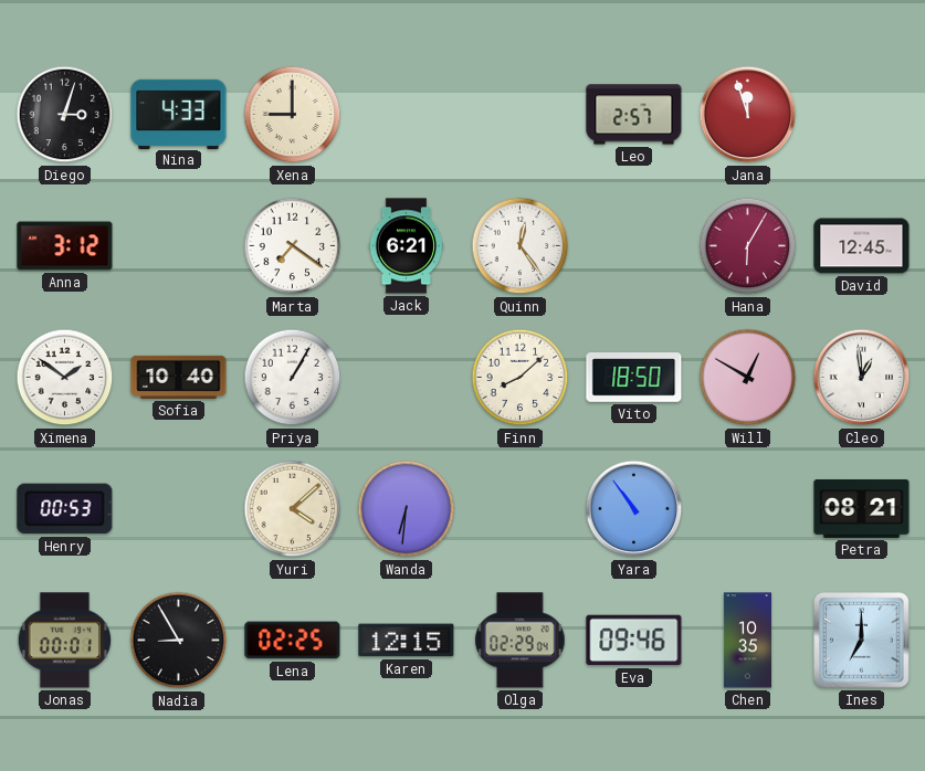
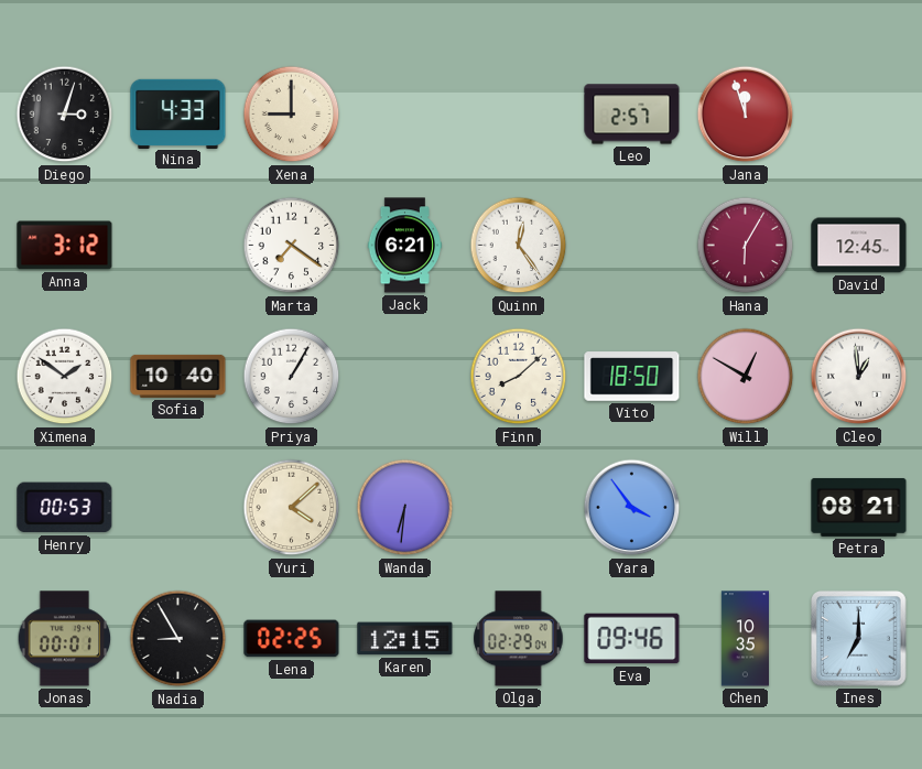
Yara: 10:54 -> 3:54 (632, 508)
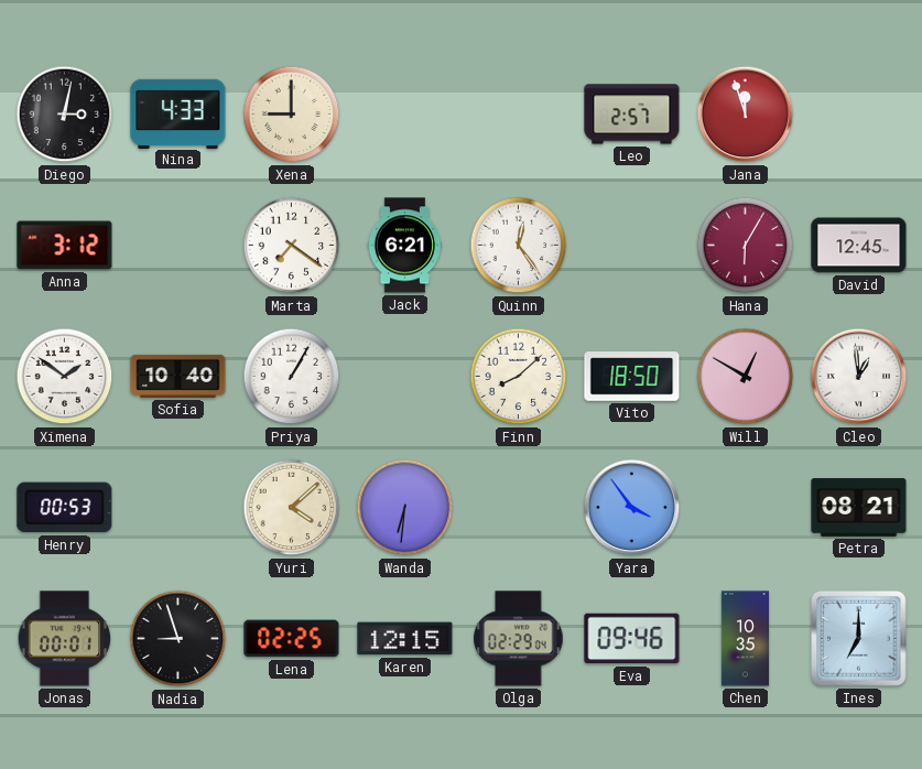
Diego: 3:03 -> 3:02 (65, 115)
Nadia: 8:55 -> 8:57 (178, 639)
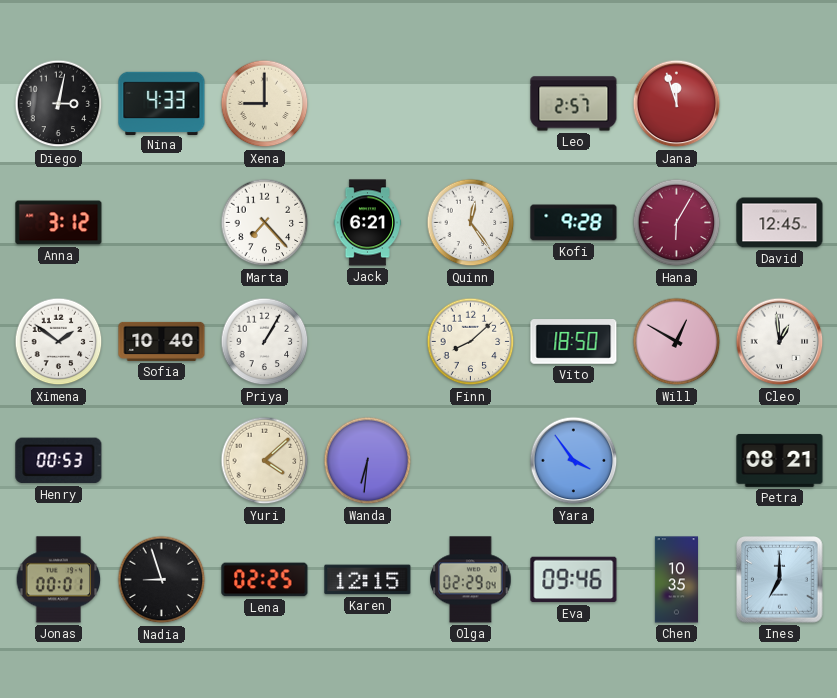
Marta: 7:21 -> 7:23 (265, 223)
Kofi: none -> 9:28 (574, 223)
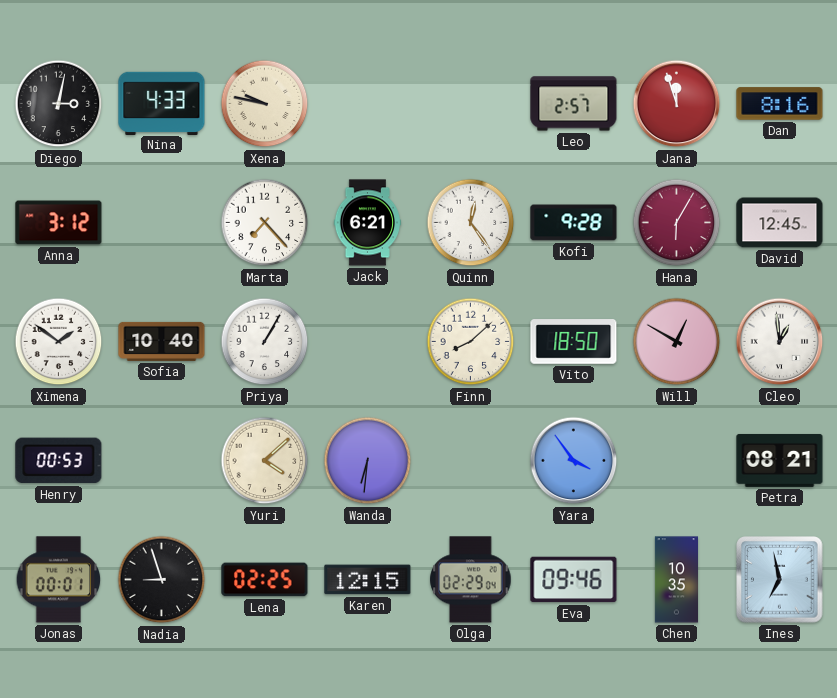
Xena: 9:00 -> 9:47 (265, 104)
Dan: none -> 8:16 (780, 104)
Ines: 7:00 -> 6:58 (780, 580)
